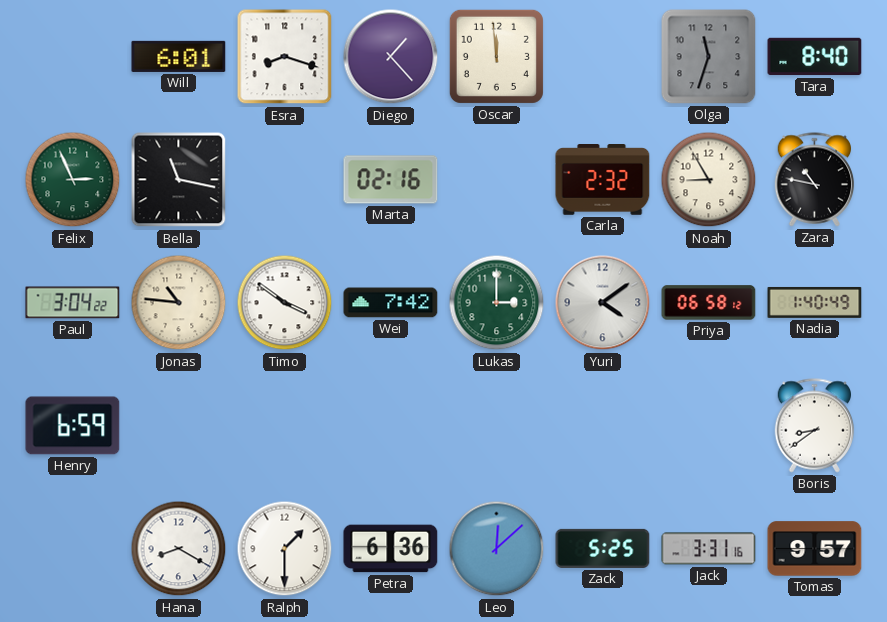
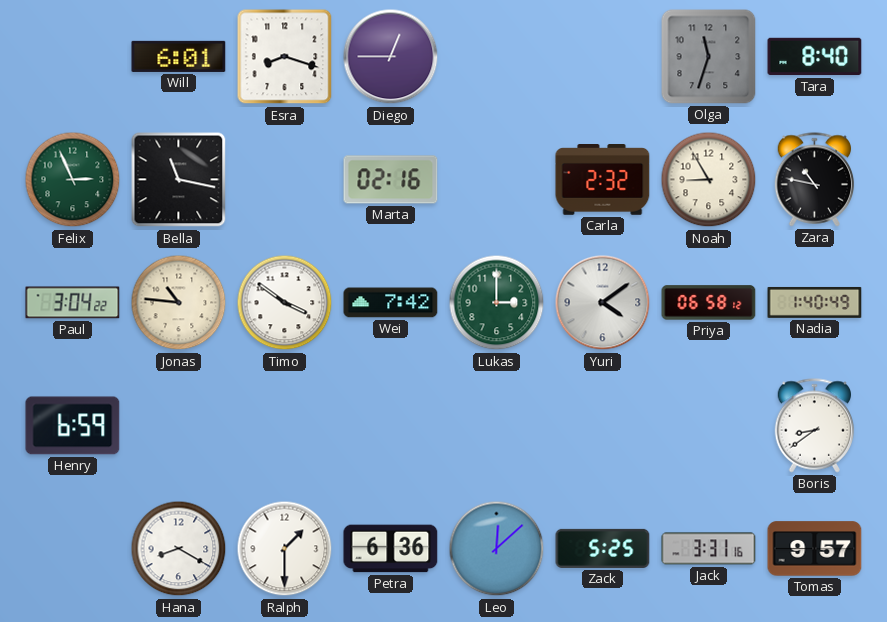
Diego: 1:23 -> 12:45 (391, 57)
Oscar: 11:59 -> none (496, 56)
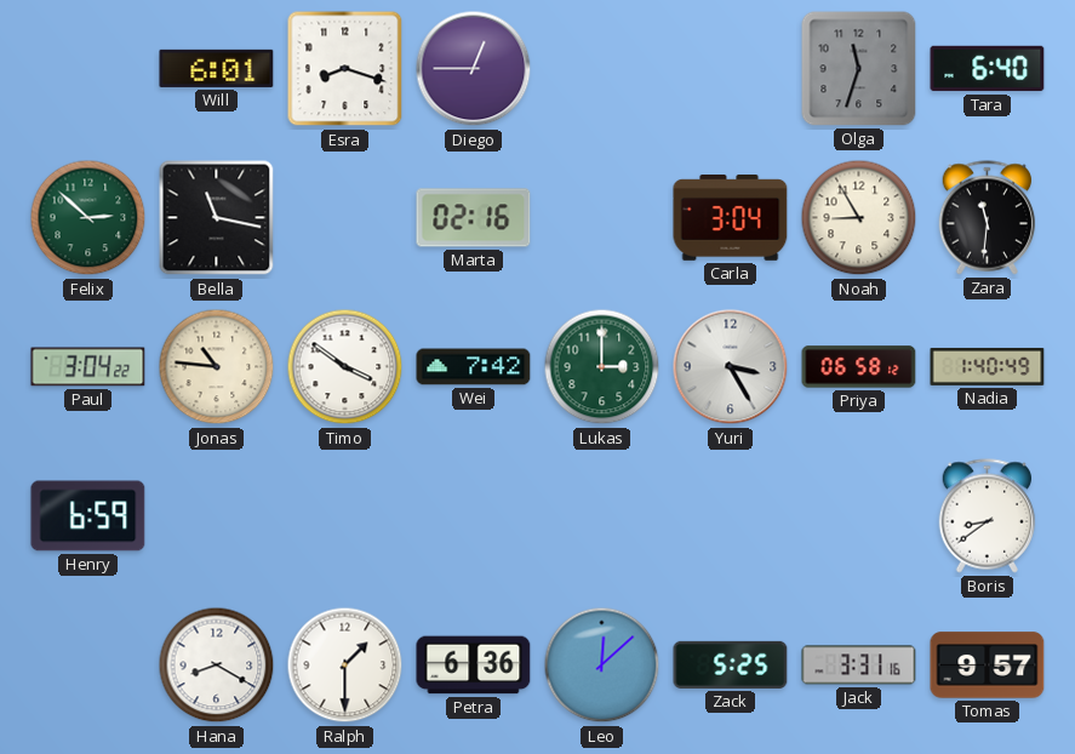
Tara: 8:40 -> 6:40 (988, 69)
Felix: 2:56 -> 2:52 (88, 218)
Carla: 2:32 -> 3:04 (731, 218)
Zara: 10:47 -> 11:31 (988, 218)
Yuri: 4:09 -> 3:25 (731, 367)
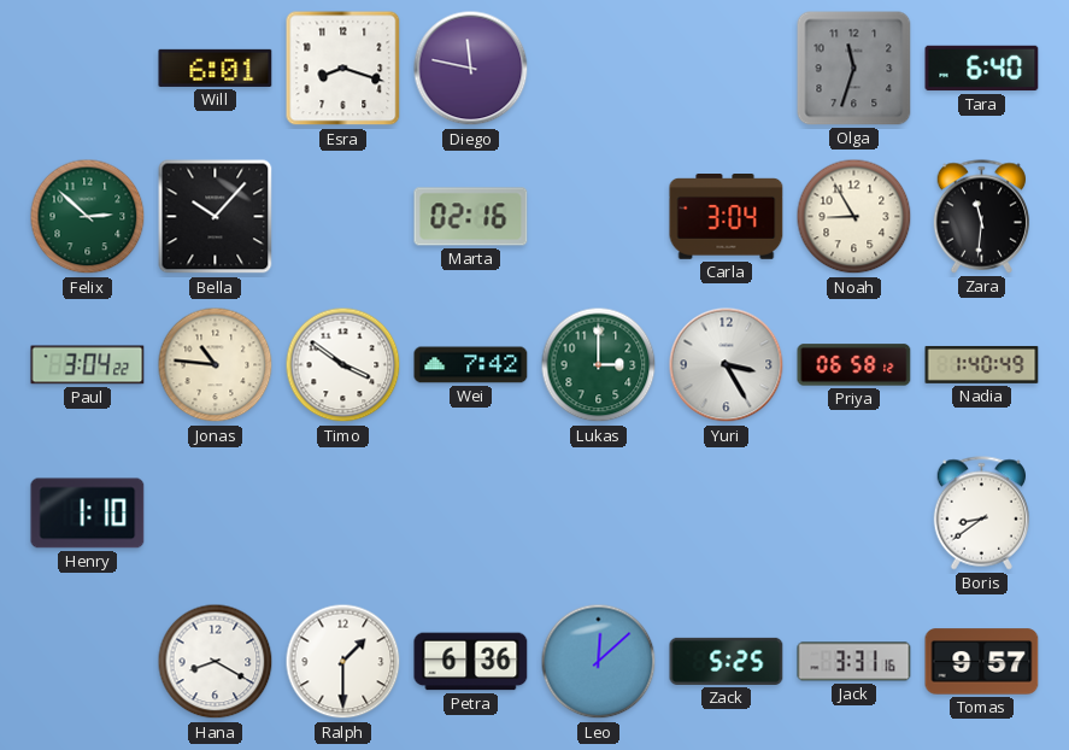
Diego: 12:45 -> 11:47 (471, 69)
Bella: 11:17 -> 10:07 (216, 217)
Henry: 6:59 -> 1:10 (88, 514)
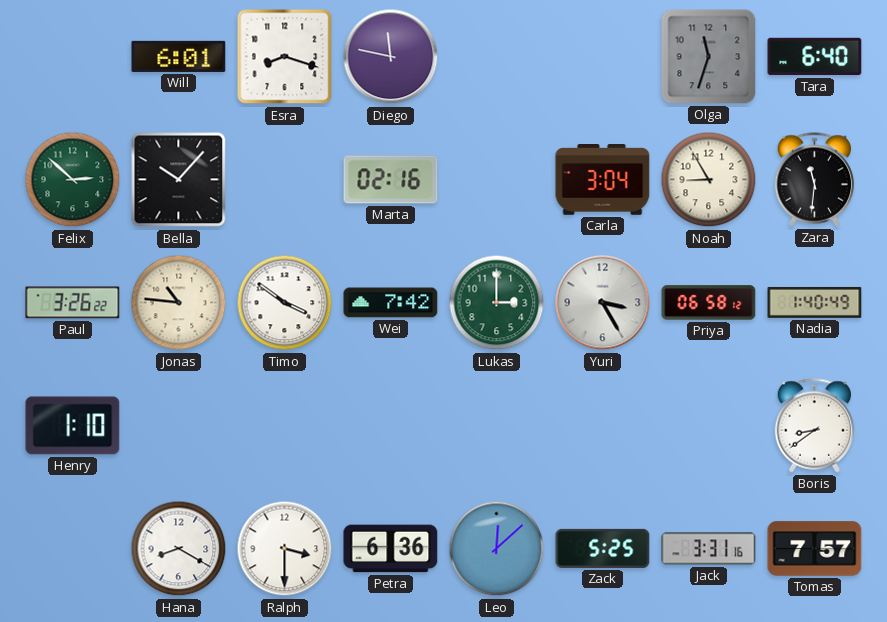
Paul: 3:04 -> 3:26 (73, 303)
Ralph: 1:30 -> 3:30 (285, 549)
Tomas: 9:57 -> 7:57 (815, 549)
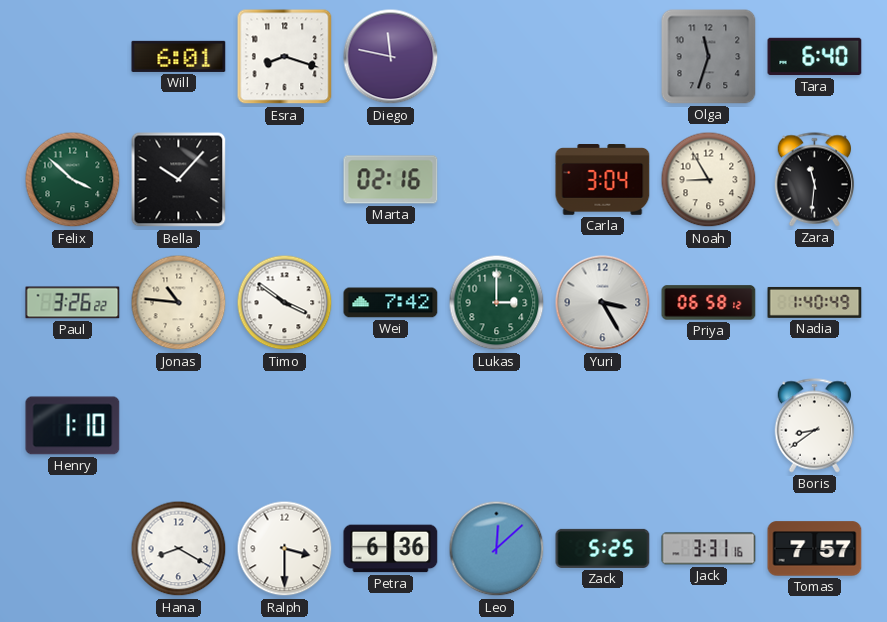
Felix: 2:52 -> 3:52 (73, 180)
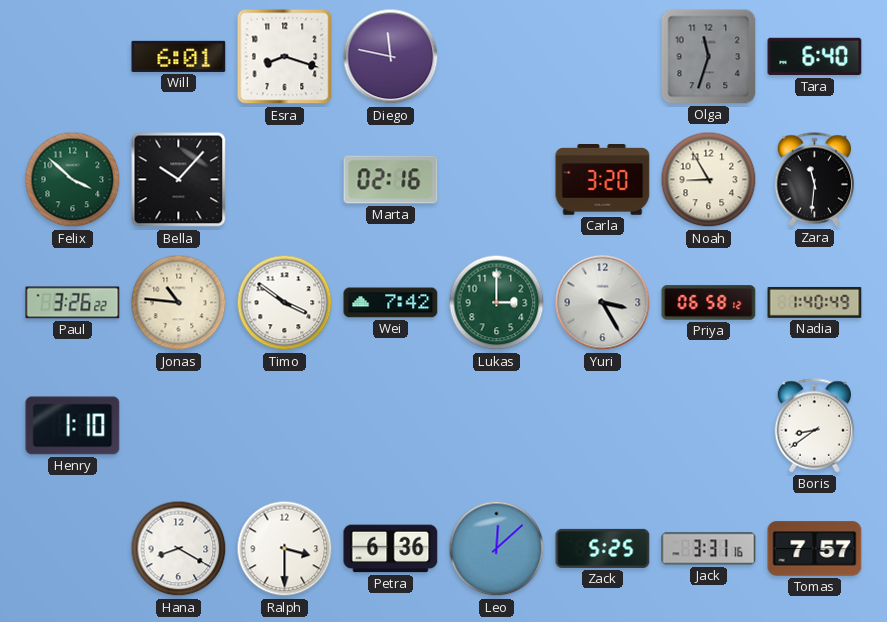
Carla: 3:04 -> 3:20 (603, 180)
